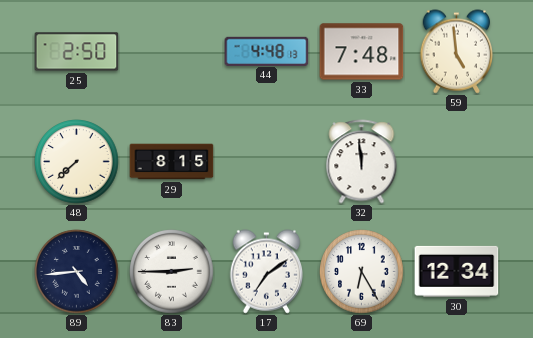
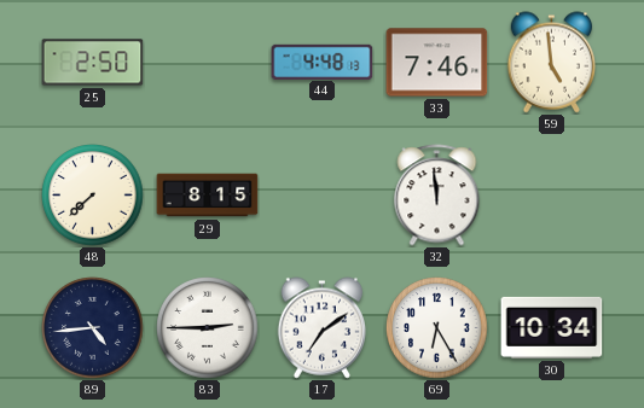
33: 7:48 -> 7:46 (437, 63)
30: 12:34 -> 10:34 (552, 327)
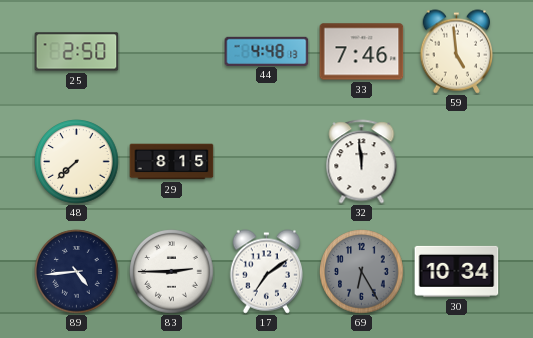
69 dial: white -> grey (362, 272)
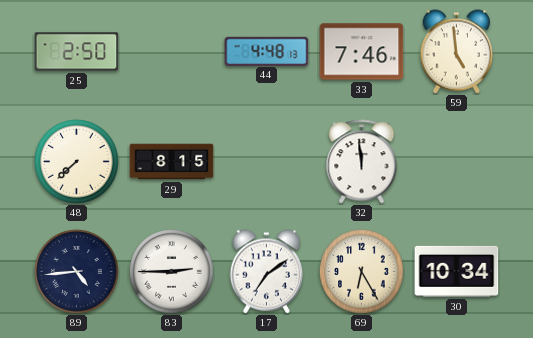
69 dial: grey -> cream (362, 272)
